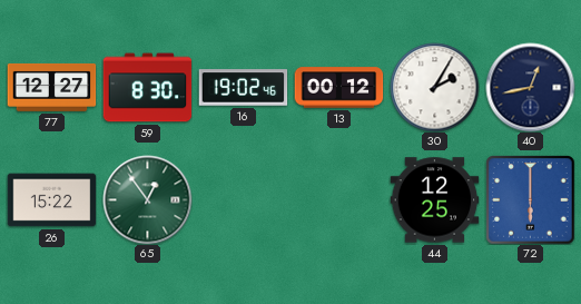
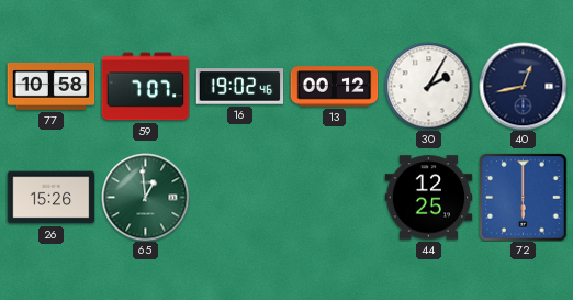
77: 12:27 -> 10:58 (50, 86)
59: 8:30 -> 7:07 (145, 87)
26: 15:22 -> 15:26 (50, 198)
65: 12:54 -> 12:59 (145, 197)
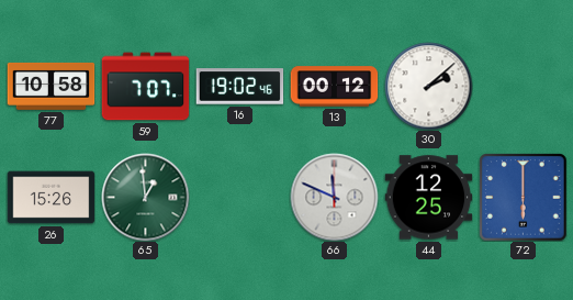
30: 2:05 -> 2:08 (428, 86)
40: 12:43 -> none (523, 86)
66: none -> 11:49 (334, 197)
